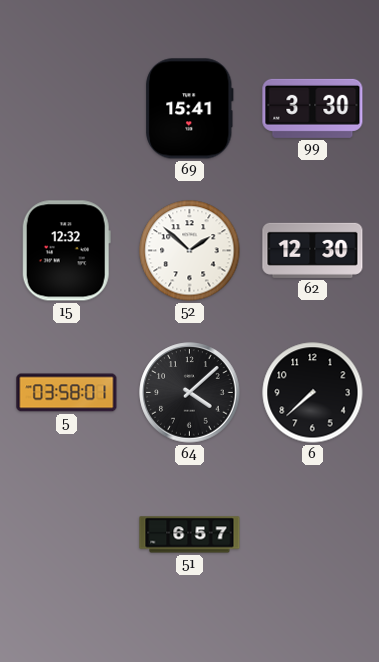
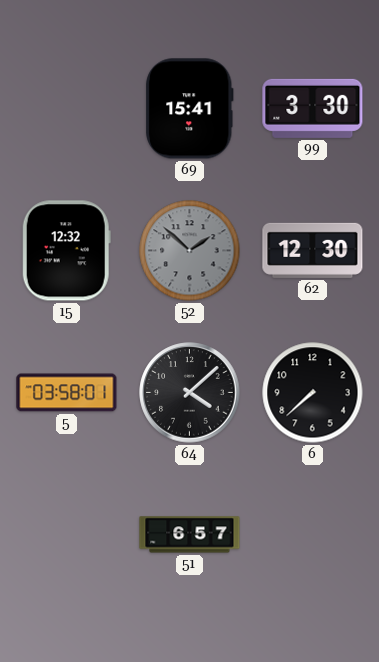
52 dial: white -> grey (190, 251)
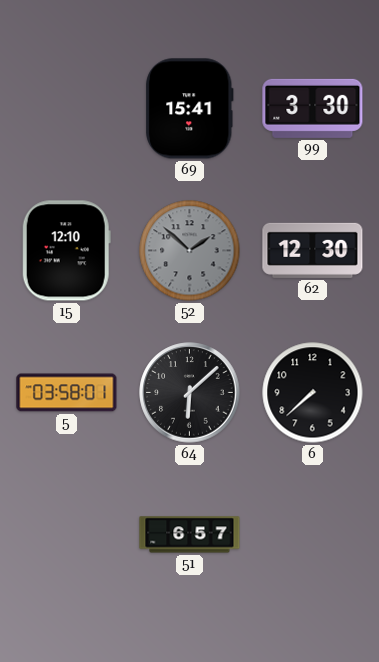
15: 12:32 -> 12:10 (66, 251)
64: 4:08 -> 6:08 (190, 393)
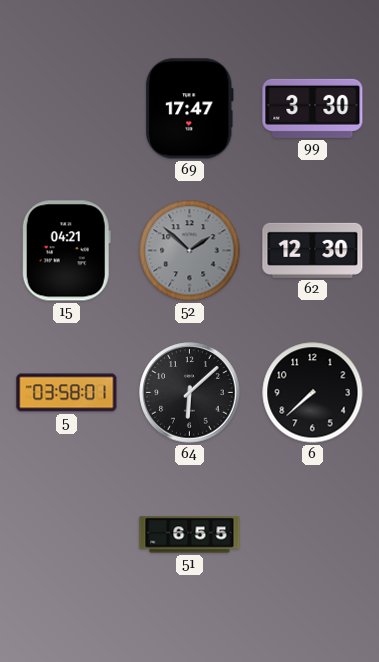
69: 15:41 -> 17:47 (190, 109)
15: 12:10 -> 04:21 (66, 251)
51: 6:57 -> 6:55 (190, 535)
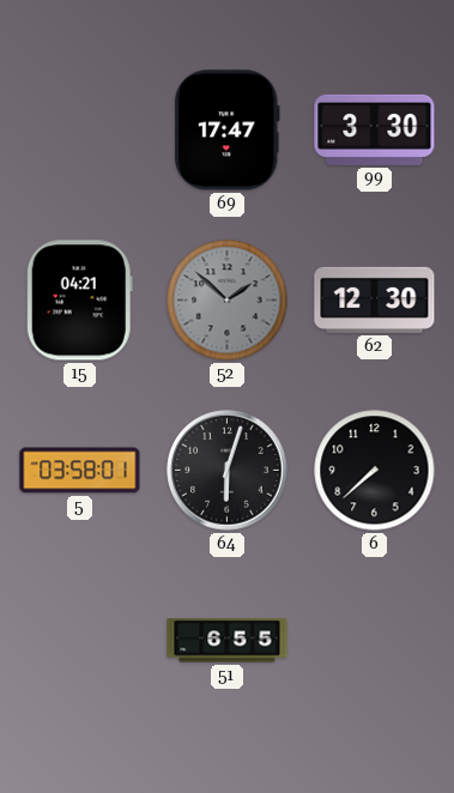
64: 6:08 -> 6:03 (228, 471)
